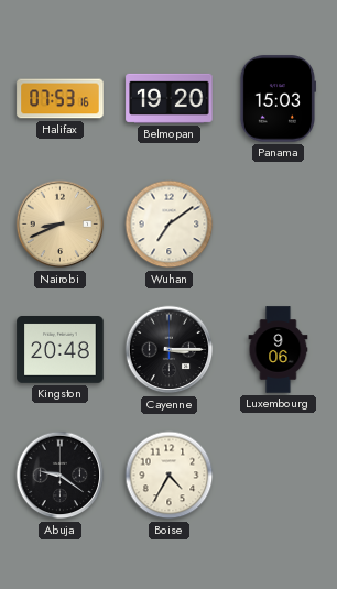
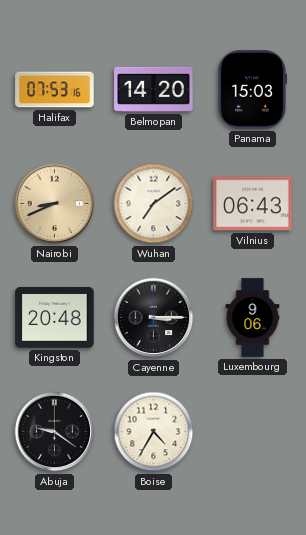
Belmopan: 19:20 -> 14:20 (154, 89)
Vilnius: none -> 06:43 (253, 204)
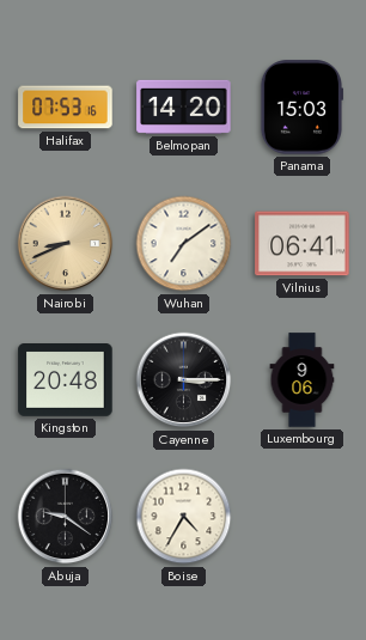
Vilnius: 06:43 -> 06:41 (303, 244)
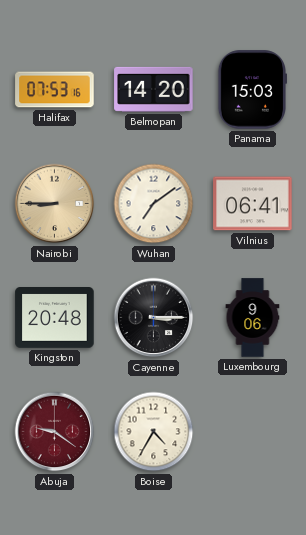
Nairobi: 8:41 -> 8:45 (55, 204)
Abuja dial: black -> burgundy (55, 432)
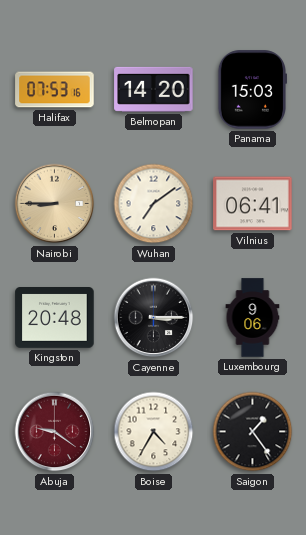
Saigon: none -> 1:24 (253, 432)
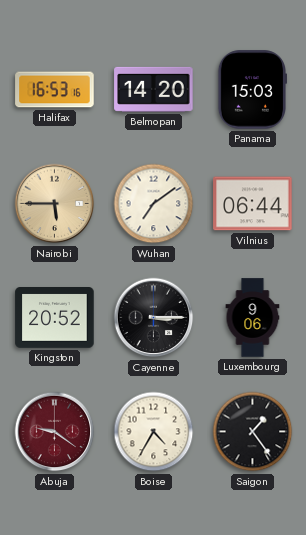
Halifax: 07:53 -> 16:53 (55, 90)
Nairobi: 8:45 -> 5:45 (55, 204)
Vilnius: 06:41 -> 06:44 (253, 204)
Kingston: 20:48 -> 20:52 (55, 318)
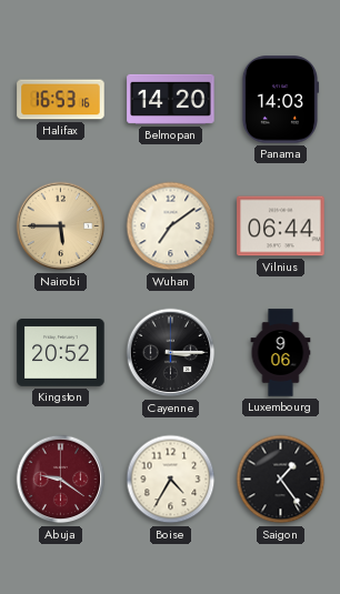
Panama: 15:03 -> 14:03 (279, 100)
